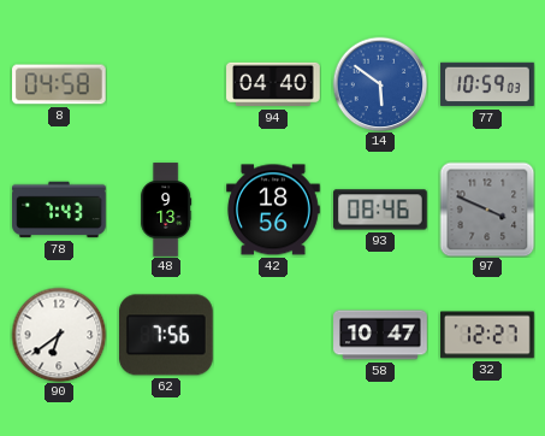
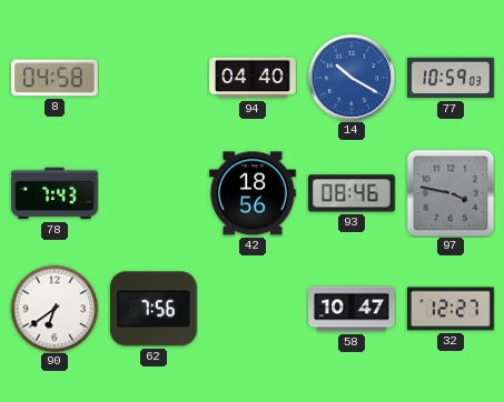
14: 5:51 -> 10:20 (352, 78)
48: 9:13 -> none (166, 210)
97: 3:49 -> 3:47 (451, 193)
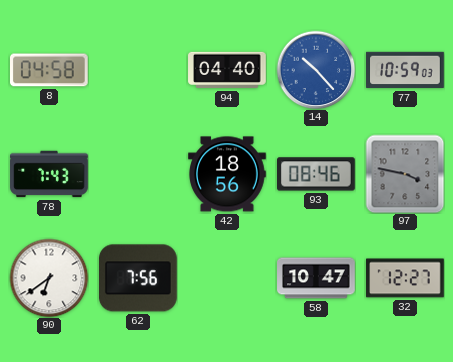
14: 10:20 -> 10:23 (316, 70)
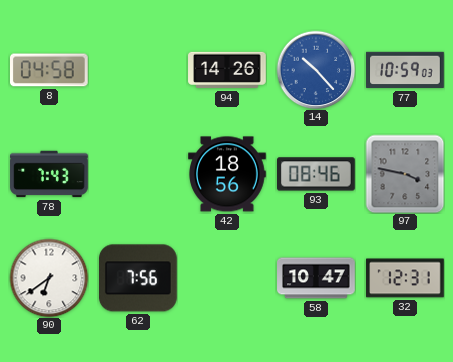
94: 04:40 -> 14:26 (227, 70)
32: 12:27 -> 12:31 (405, 278)
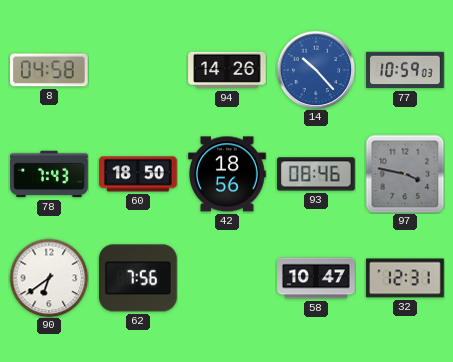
60: none -> 18:50 (138, 174)
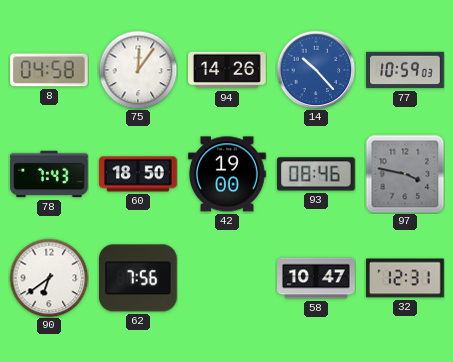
75: none -> 12:06 (138, 70)
42: 18:56 -> 19:00 (227, 174)
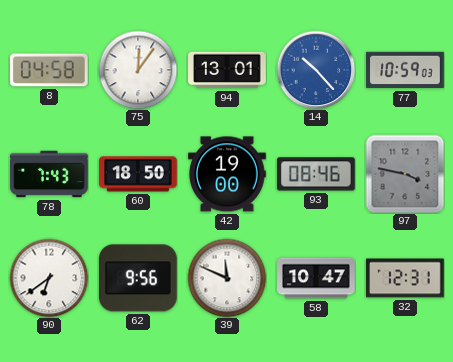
94: 14:26 -> 13:01 (227, 70)
62: 7:56 -> 9:56 (139, 278)
39: none -> 11:49 (227, 278)
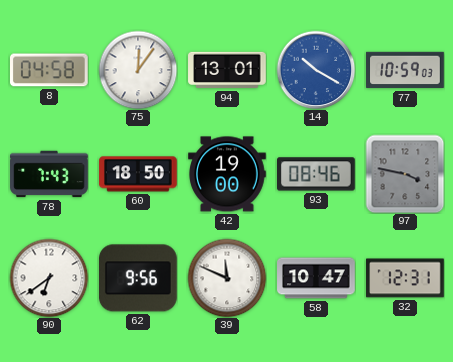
14: 10:23 -> 10:20 (316, 70)
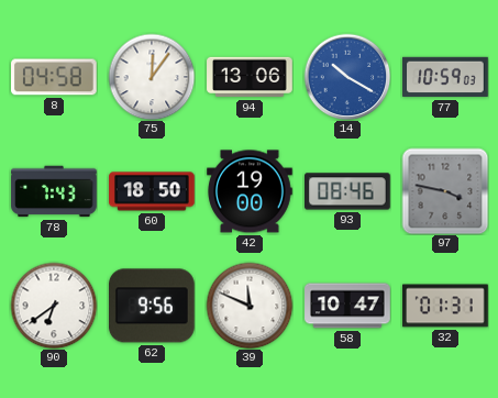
94: 13:01 -> 13:06 (250, 77)
32: 12:31 -> 01:31 (445, 306)
